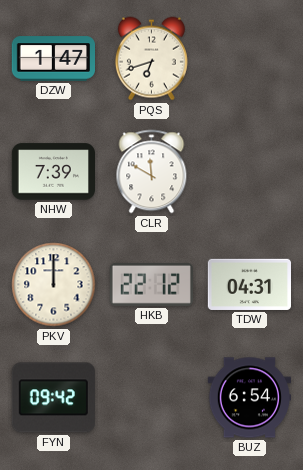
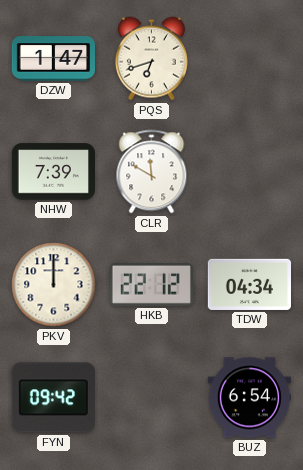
TDW: 04:31 -> 04:34 (249, 284)
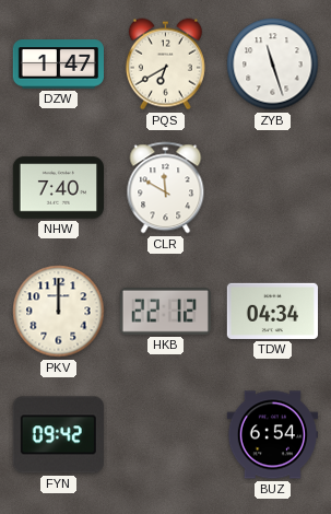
PQS: 6:42 -> 6:40 (165, 65)
ZYB: none -> 11:27 (273, 65)
NHW: 7:39 -> 7:40 (58, 188)
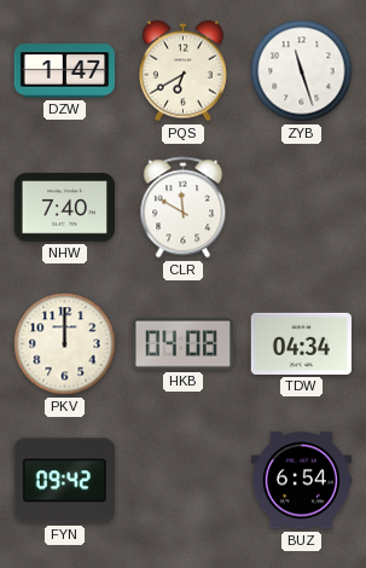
HKB: 22:12 -> 04:08 (182, 343)
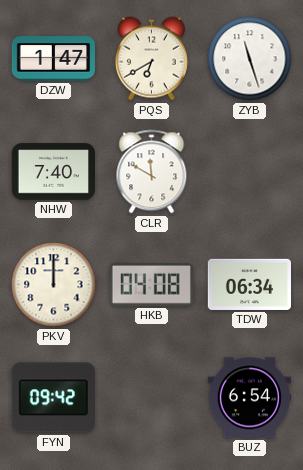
TDW: 04:34 -> 06:34 (249, 284)
